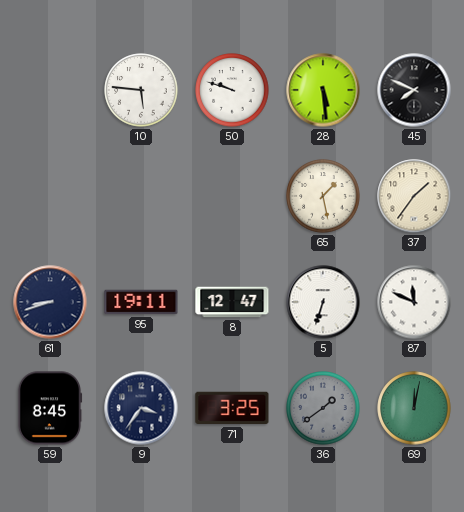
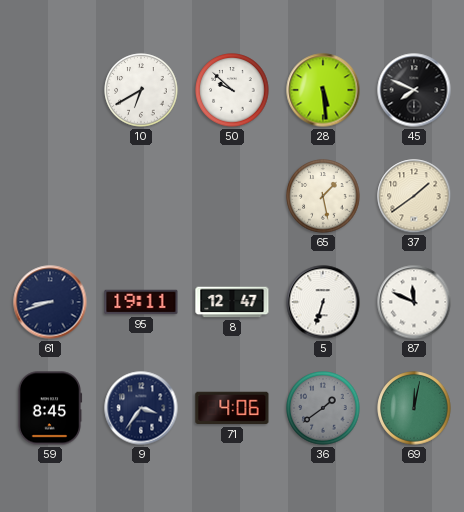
10: 5:46 -> 6:40 (141, 90)
50: 9:48 -> 9:52 (232, 90)
37: 1:36 -> 1:39 (414, 196)
71: 3:25 -> 4:06 (232, 408)
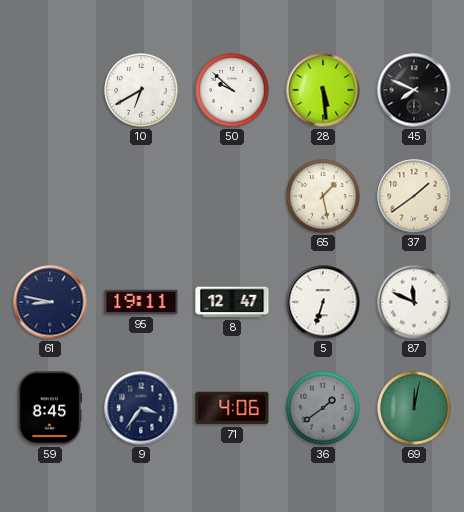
61: 8:42 -> 8:47 (50, 302)
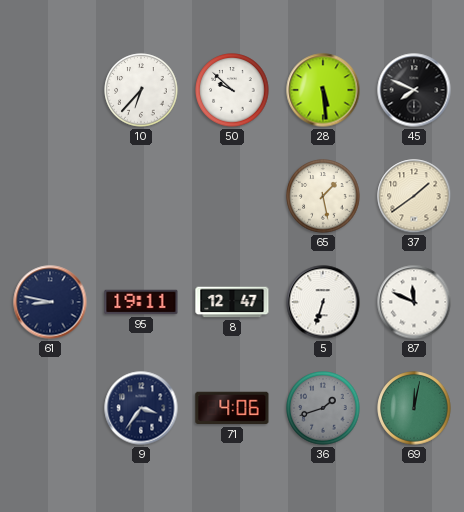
10: 6:40 -> 6:37 (141, 90)
59: 8:45 -> none (50, 408)
36: 1:39 -> 1:42 (323, 408)
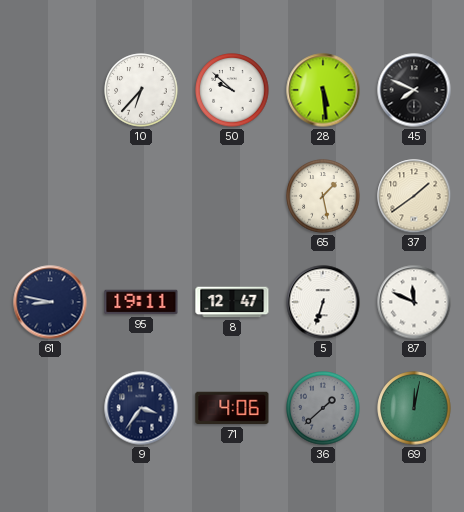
36: 1:42 -> 1:38 (323, 408)
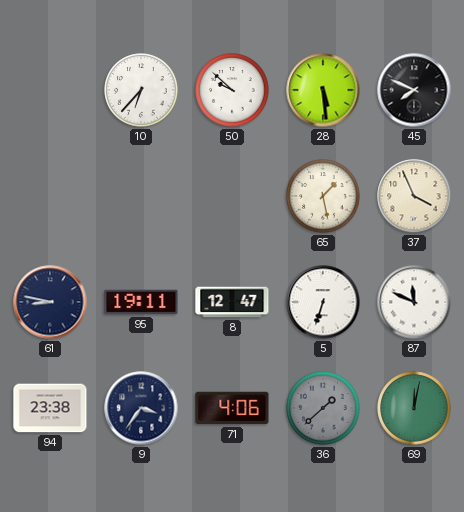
37: 1:39 -> 3:56 (414, 196)
94: none -> 23:38 (50, 408)
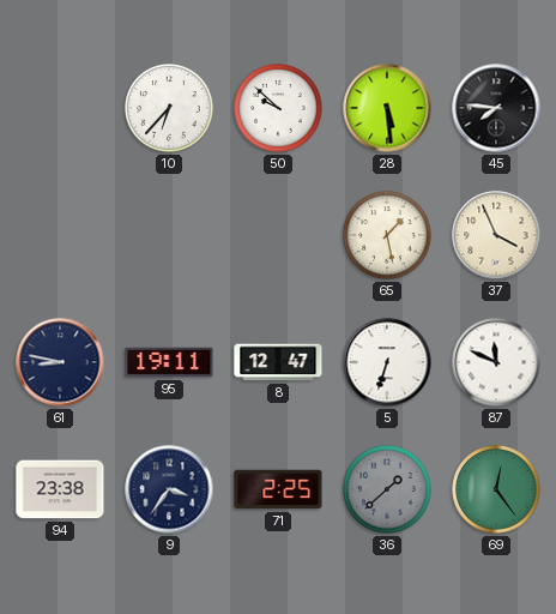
45: 7:49 -> 7:46 (496, 108)
71: 4:06 -> 2:25 (278, 489)
69: 12:02 -> 12:24 (496, 489)
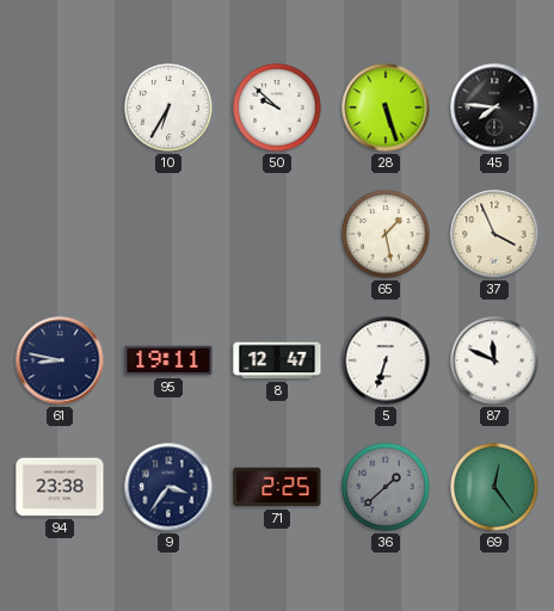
10: 6:37 -> 6:35 (168, 107)
28: 5:29 -> 5:27 (386, 107)
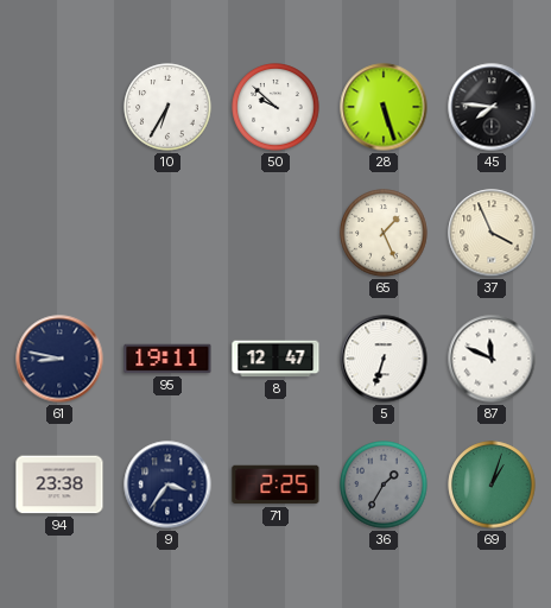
65: 1:28 -> 1:26 (384, 233)
36: 1:38 -> 1:35 (384, 484)
69: 12:24 -> 1:03 (492, 484)
